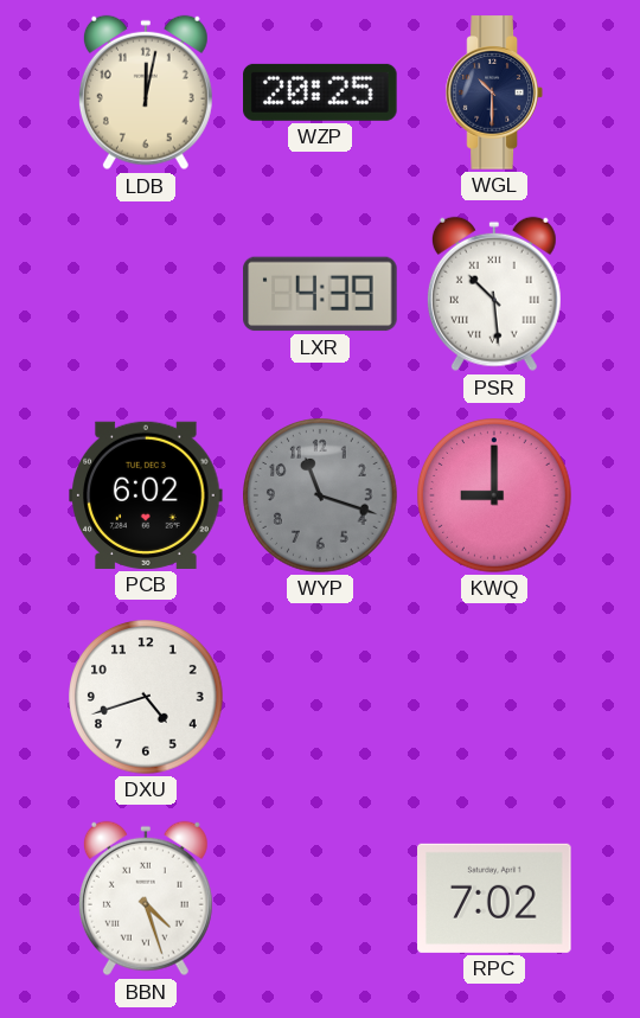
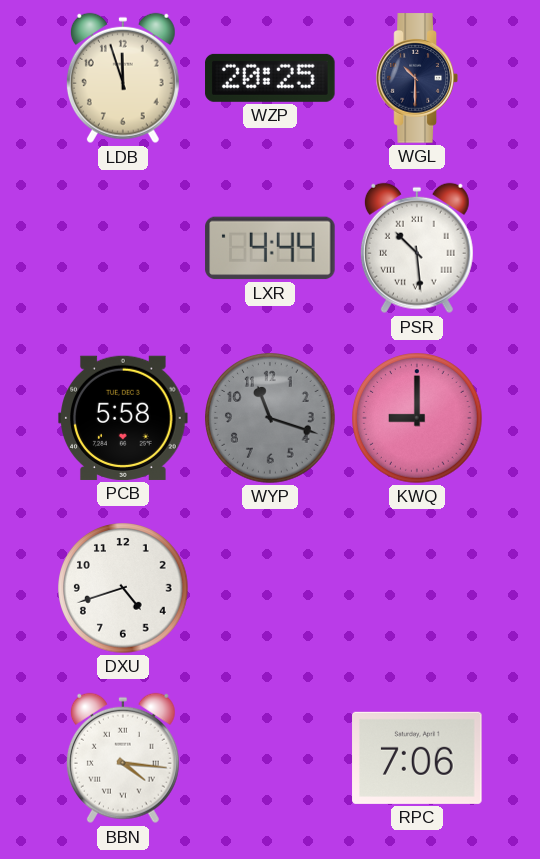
LDB: 12:02 -> 11:57 (123, 78)
LXR: 4:39 -> 4:44 (270, 248)
PCB: 6:02 -> 5:58 (123, 418)
BBN: 4:27 -> 4:16 (123, 758)
RPC: 7:02 -> 7:06 (417, 758)
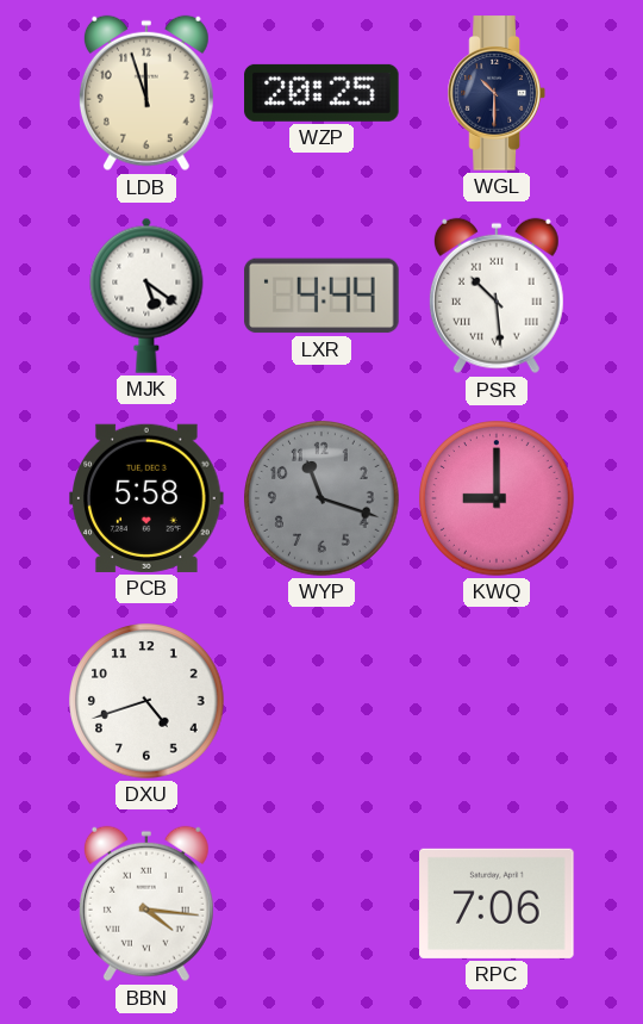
MJK: none -> 5:21 (146, 296)
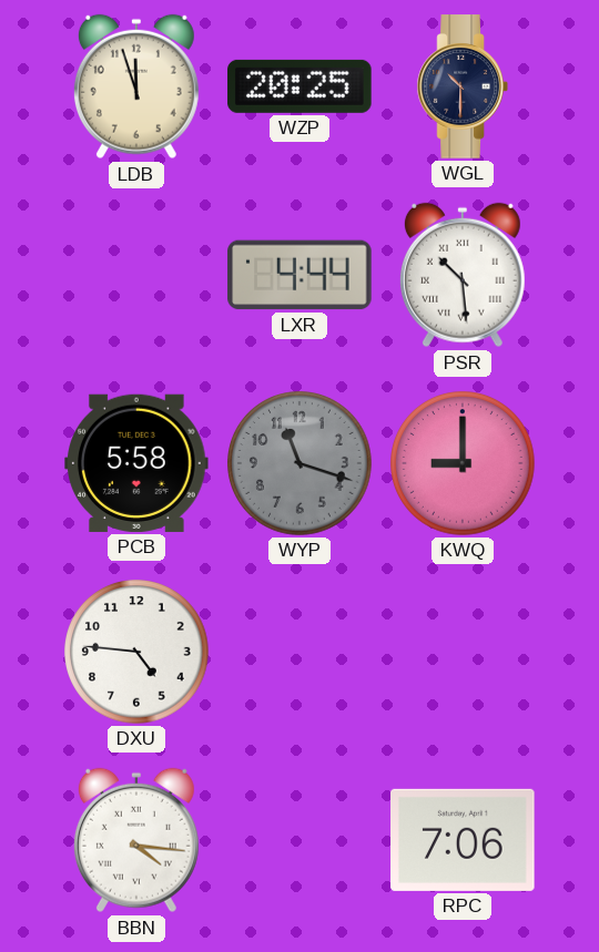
MJK: 5:21 -> none (146, 296)
DXU: 4:42 -> 4:46 (136, 652)
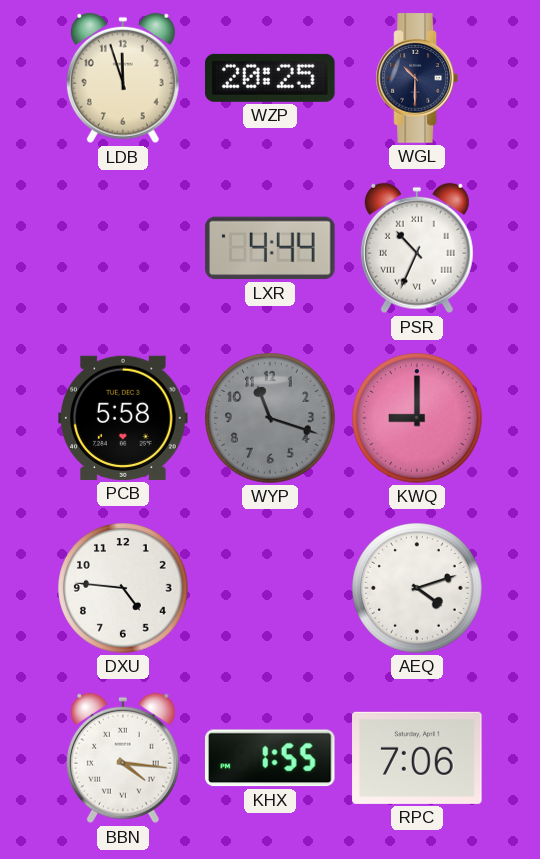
PSR: 10:29 -> 10:34 (417, 248)
AEQ: none -> 4:12 (417, 588)
KHX: none -> 1:55 (270, 758)
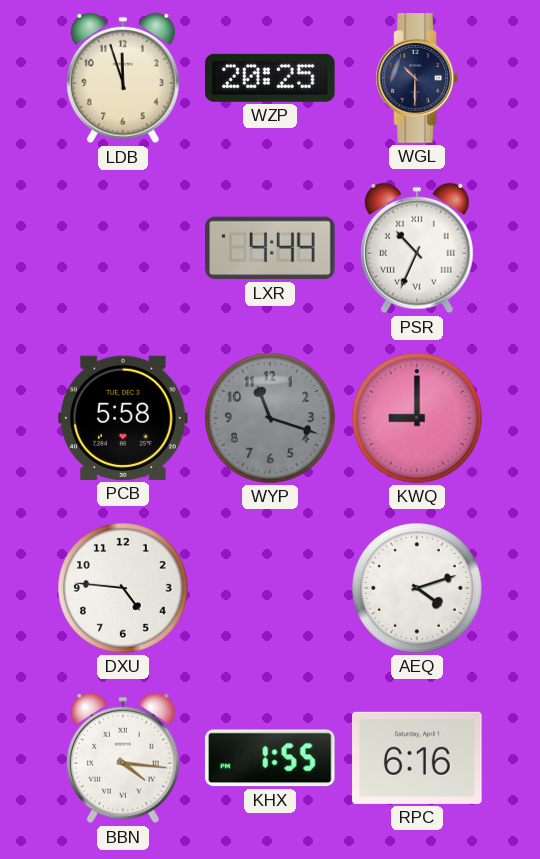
RPC: 7:06 -> 6:16 (417, 758)
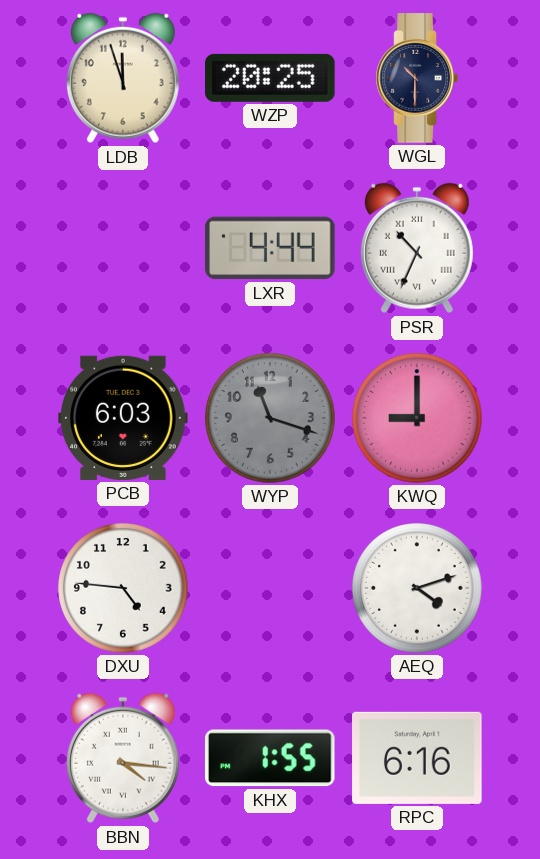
PCB: 5:58 -> 6:03 (123, 418)
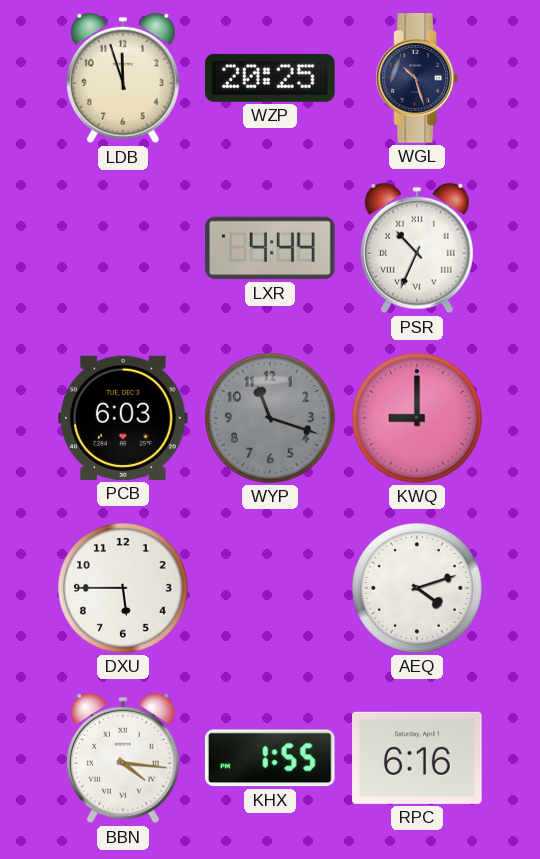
WGL: 10:30 -> 10:27 (417, 78)
DXU: 4:46 -> 5:45 (123, 588)
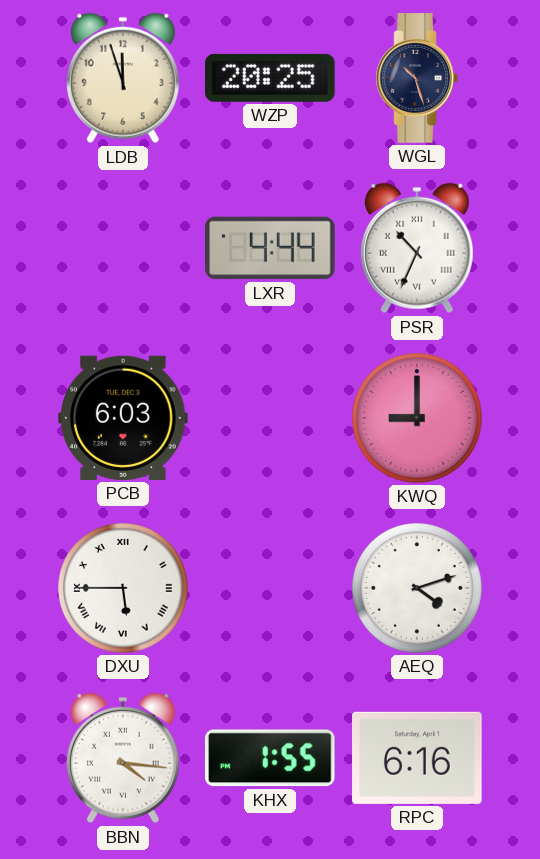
WYP: 11:18 -> none (270, 418)
DXU numerals: Arabic -> Roman (123, 588)
